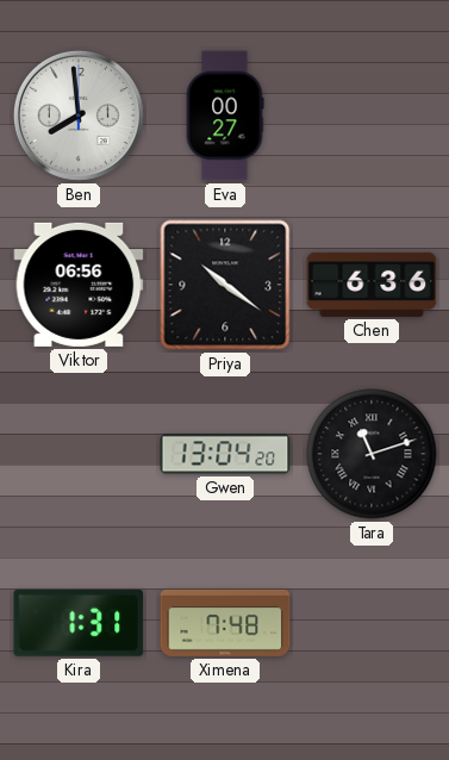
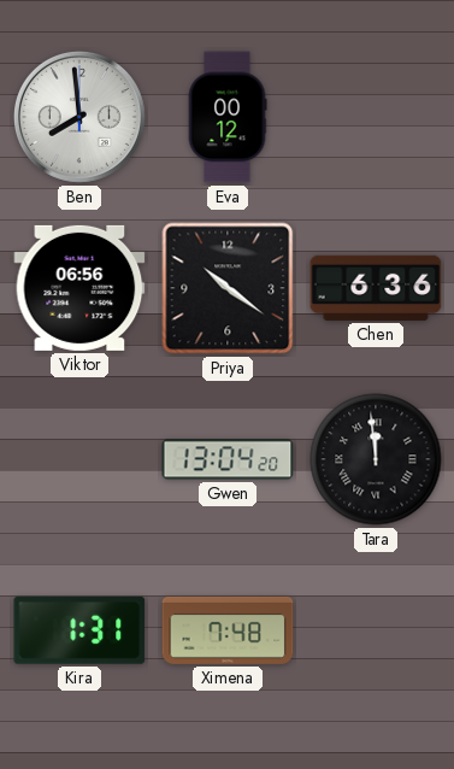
Eva: 00:27 -> 00:12 (228, 117)
Tara: 11:12 -> 11:59 (376, 459)
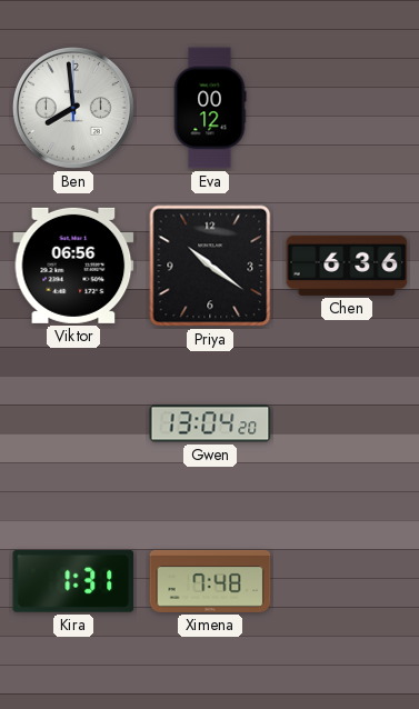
Tara: 11:59 -> none (376, 459)
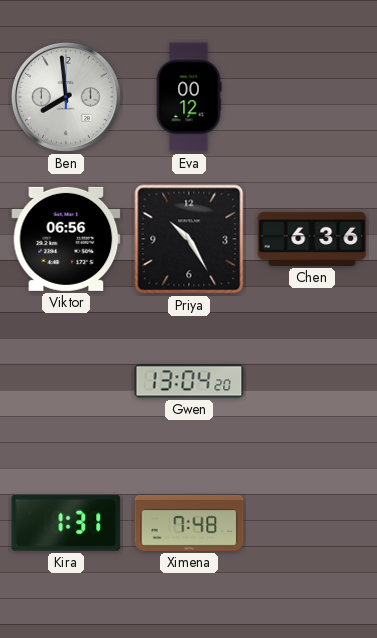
Priya: 10:21 -> 10:25 (189, 239)
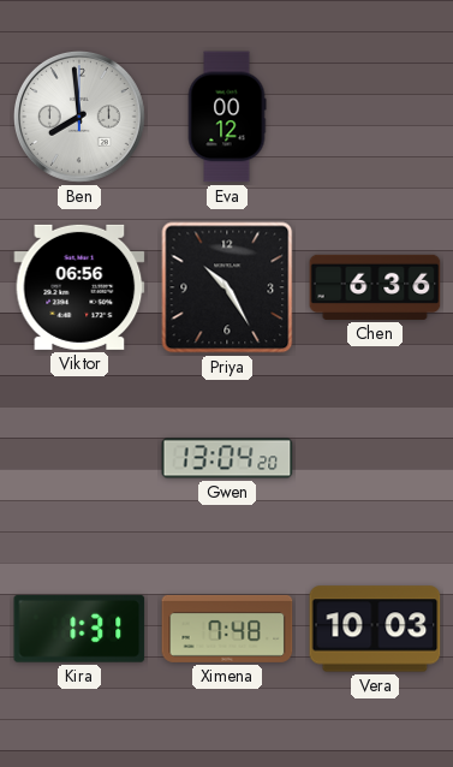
Vera: none -> 10:03 (375, 629)
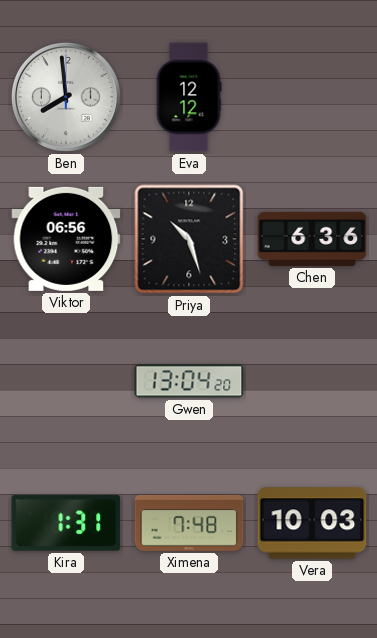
Eva: 00:12 -> 12:12 (189, 97)
Priya: 10:25 -> 10:27 (189, 239)
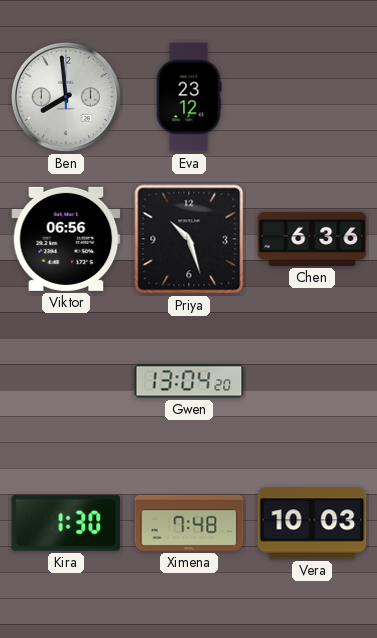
Eva: 12:12 -> 23:12 (189, 97)
Kira: 1:31 -> 1:30 (66, 523)
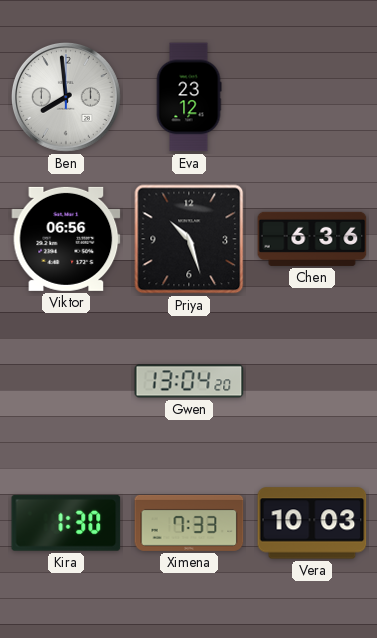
Ximena: 7:48 -> 7:33 (189, 523)
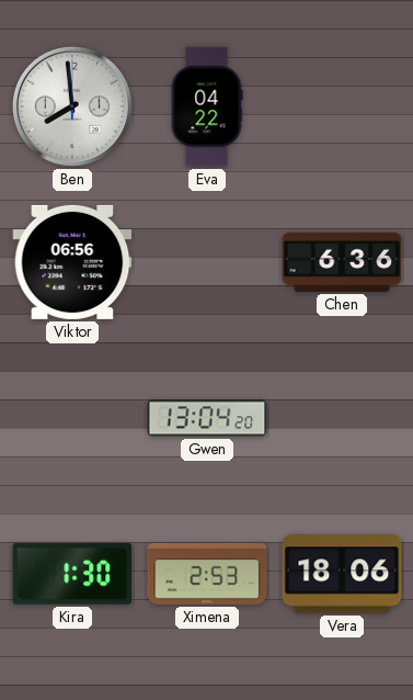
Eva: 23:12 -> 04:22 (207, 106)
Priya: 10:27 -> none (189, 239)
Ximena: 7:33 -> 2:53 (207, 574)
Vera: 10:03 -> 18:06 (342, 574)
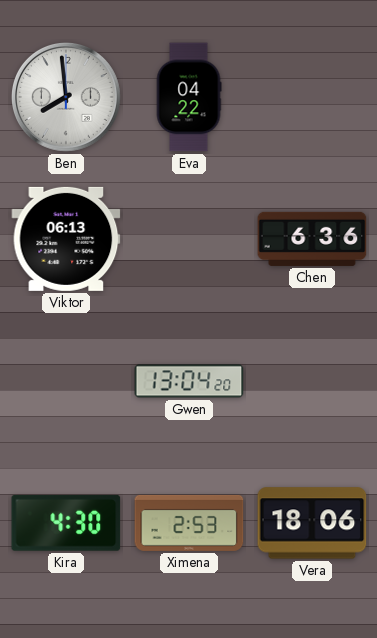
Viktor: 06:56 -> 06:13 (66, 239)
Kira: 1:30 -> 4:30 (66, 523)
